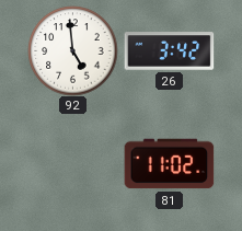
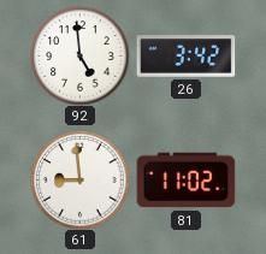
61: none -> 8:59 (79, 179)
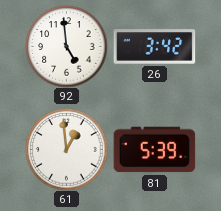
61: 8:59 -> 12:59 (66, 149)
81: 11:02 -> 5:39 (154, 150)
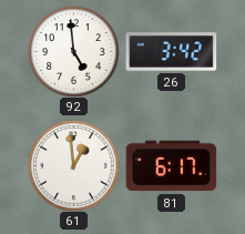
81: 5:39 -> 6:17 (171, 166)
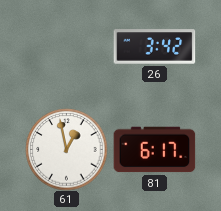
92: 4:59 -> none (73, 51)
61: 12:59 -> 12:58 (66, 149)
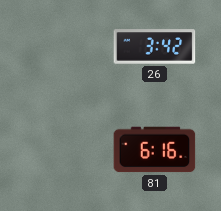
61: 12:58 -> none (66, 149)
81: 6:17 -> 6:16 (154, 150)
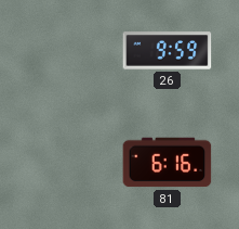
26: 3:42 -> 9:59 (167, 51)
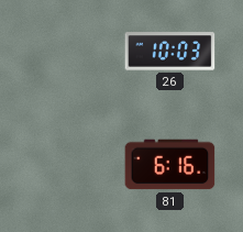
26: 9:59 -> 10:03 (169, 52)
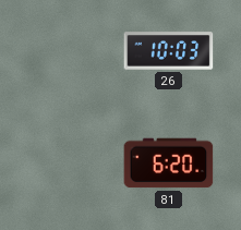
81: 6:16 -> 6:20 (168, 164)
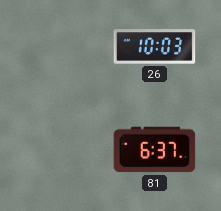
81: 6:20 -> 6:37 (154, 150)
